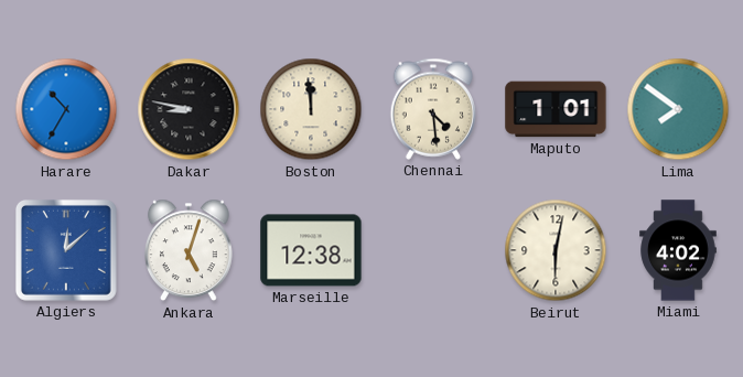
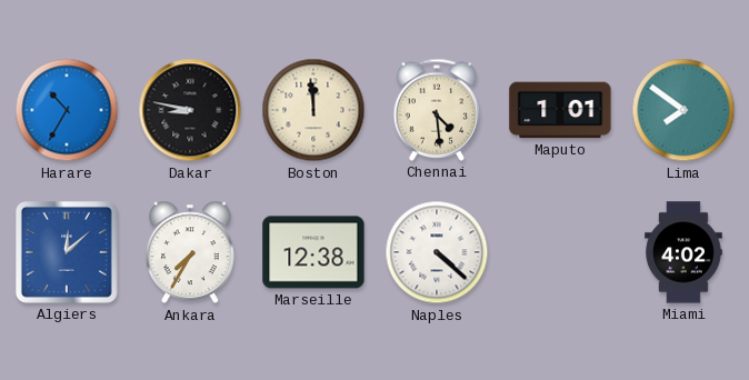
Ankara: 5:03 -> 7:35 (191, 252)
Naples: none -> 4:22 (437, 252)
Beirut: 6:02 -> none (556, 250)
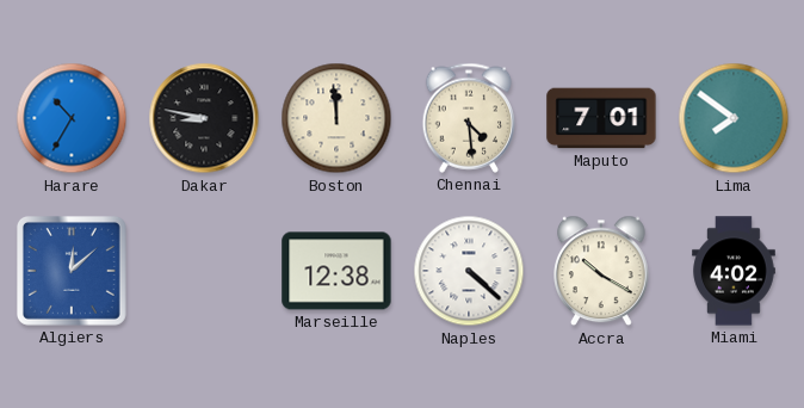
Maputo: 1:01 -> 7:01 (601, 118)
Ankara: 7:35 -> none (191, 252)
Accra: none -> 10:20 (602, 271)
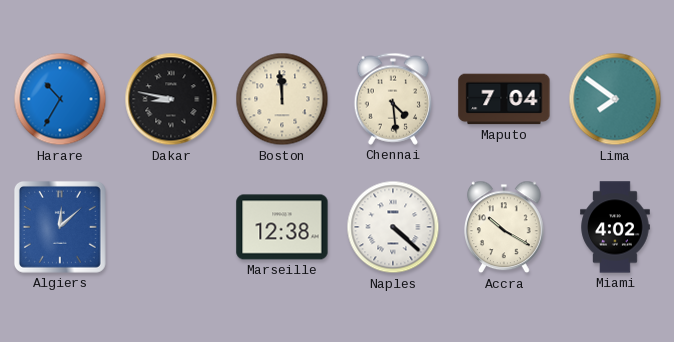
Maputo: 7:01 -> 7:04 (504, 99)
